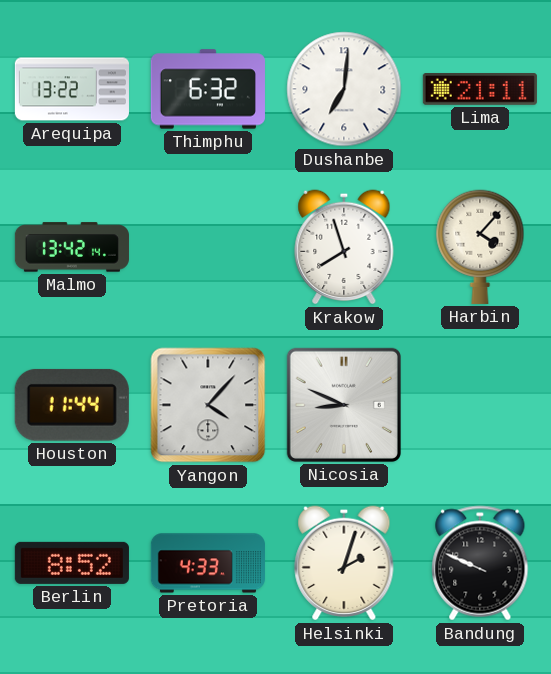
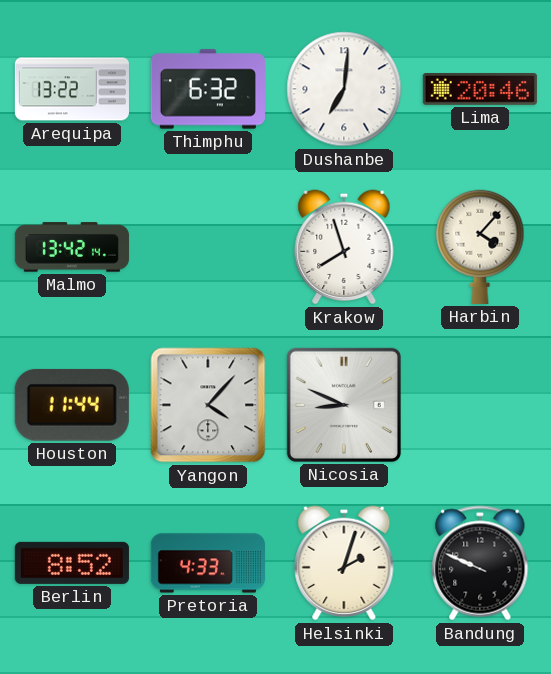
Lima: 21:11 -> 20:46 (480, 90)
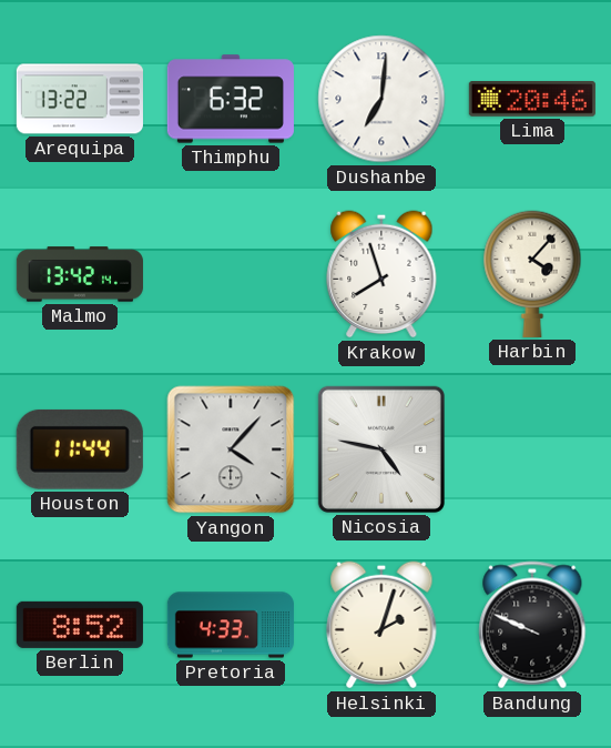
Nicosia: 8:49 -> 4:47 (381, 449)
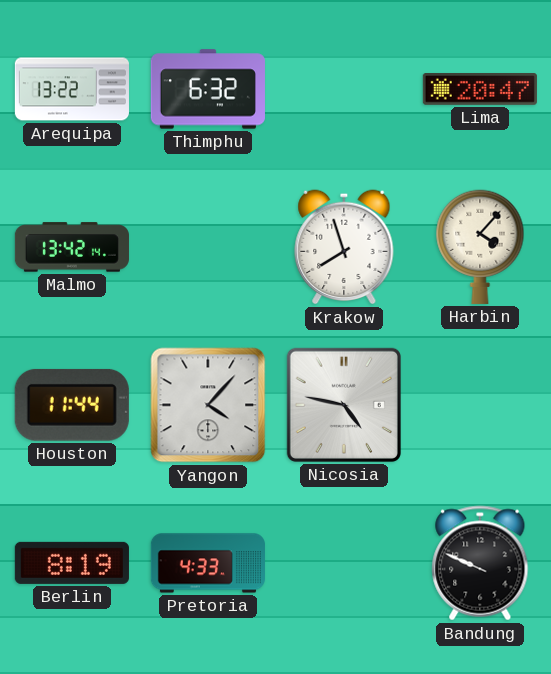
Dushanbe: 7:01 -> none (381, 99)
Lima: 20:46 -> 20:47 (480, 90)
Berlin: 8:52 -> 8:19 (72, 563)
Helsinki: 2:03 -> none (381, 625)
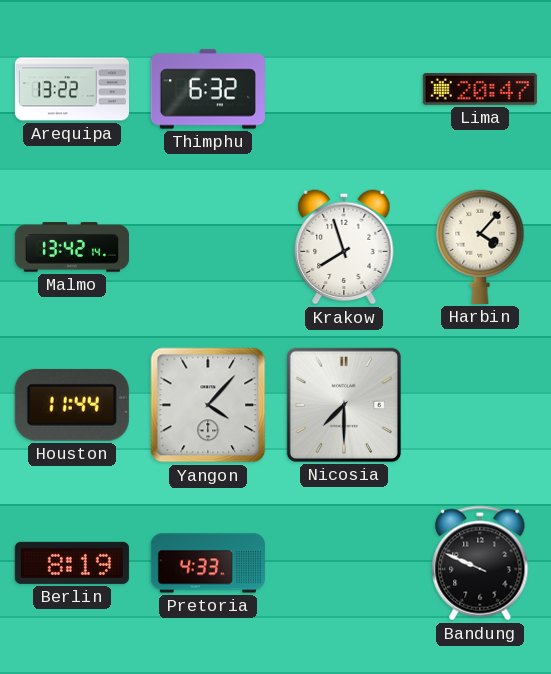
Nicosia: 4:47 -> 7:30 (344, 405)
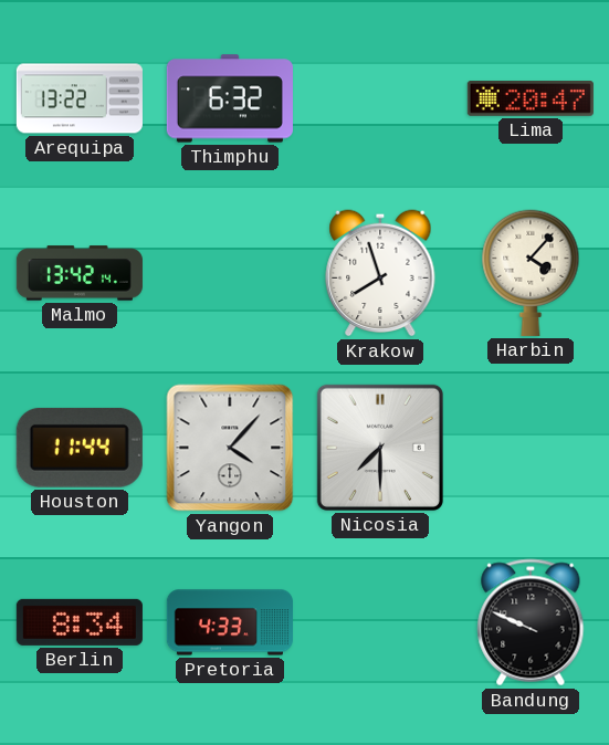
Berlin: 8:19 -> 8:34 (80, 622)
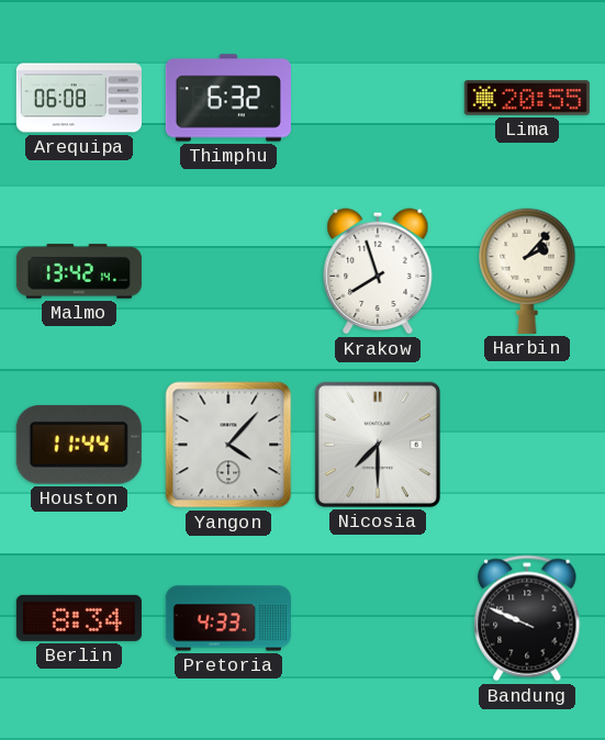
Arequipa: 13:22 -> 06:08 (79, 98)
Lima: 20:47 -> 20:55 (527, 99)
Harbin: 4:07 -> 2:07 (527, 271)
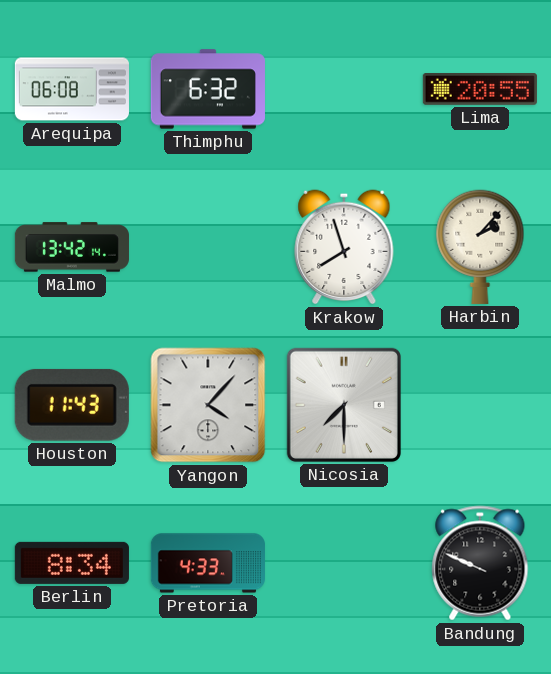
Houston: 11:44 -> 11:43 (72, 405)
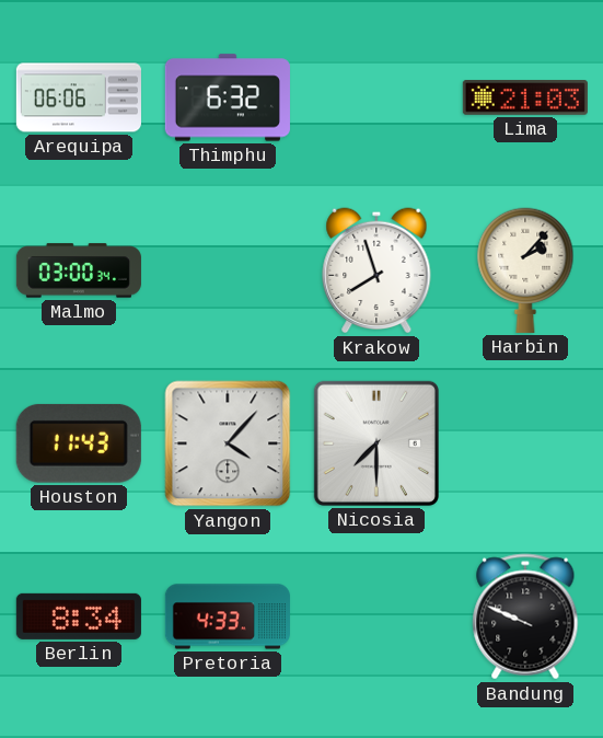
Arequipa: 06:08 -> 06:06 (79, 97)
Lima: 20:55 -> 21:03 (525, 99)
Malmo: 13:42 -> 03:00 (79, 270)
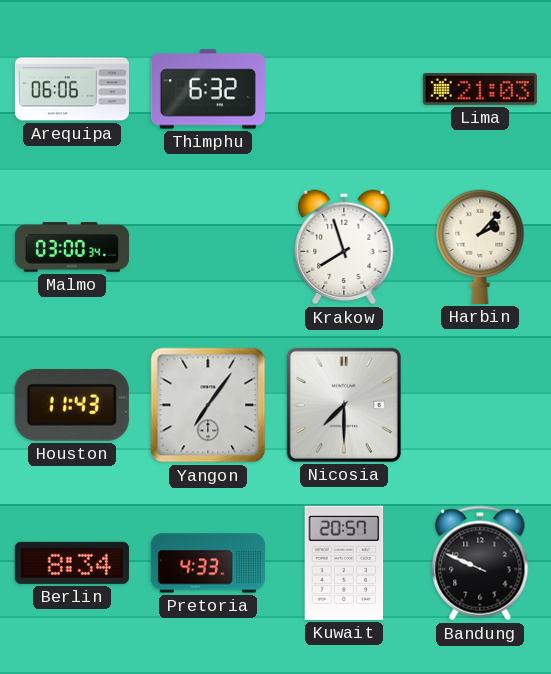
Yangon: 4:07 -> 7:06 (208, 405)
Kuwait: none -> 20:57 (344, 563)
